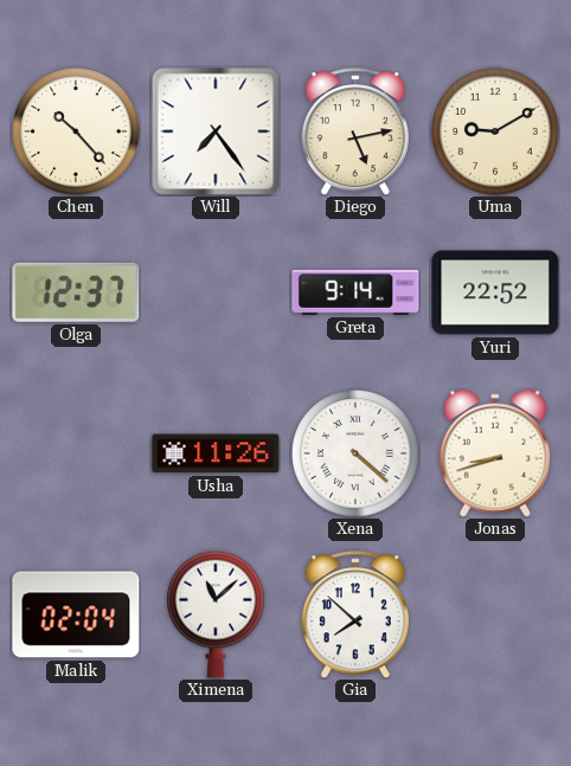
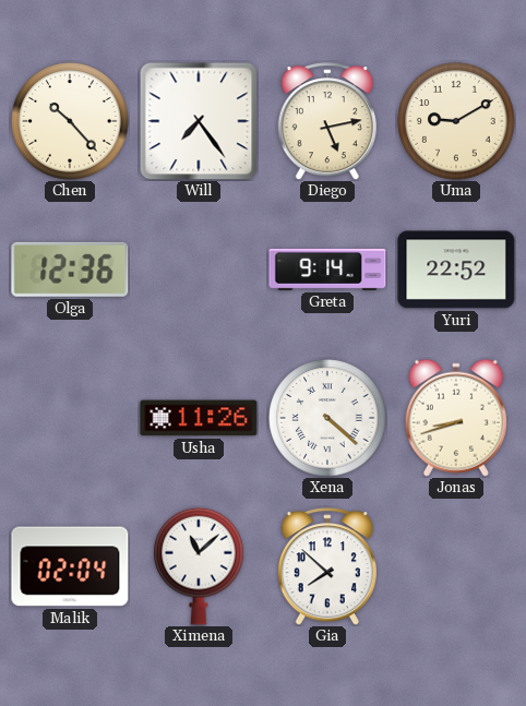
Olga: 12:37 -> 12:36 (70, 270)
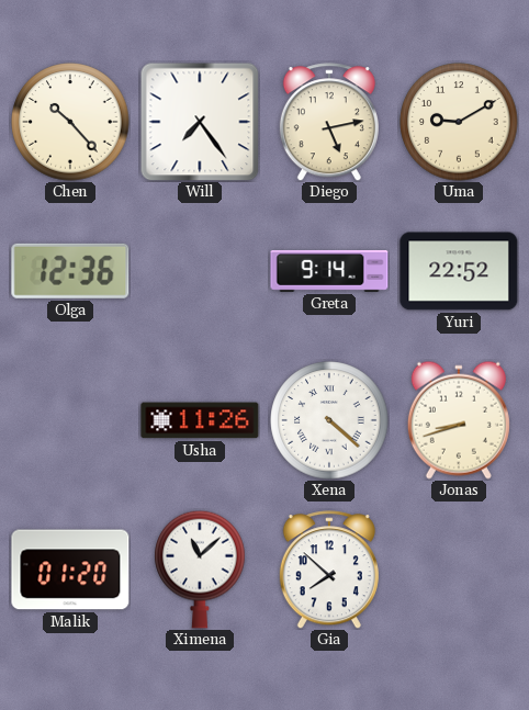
Malik: 02:04 -> 01:20 (70, 570)
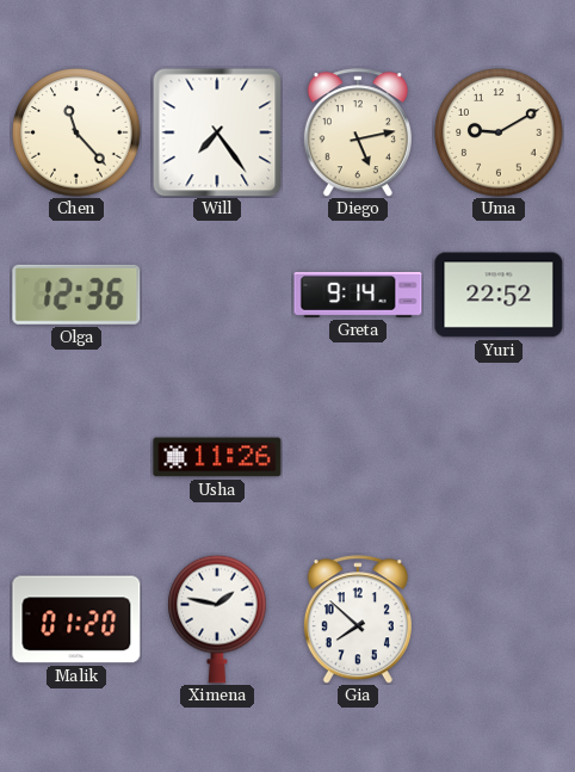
Chen: 10:23 -> 11:23 (76, 132)
Xena: 4:22 -> none (329, 420)
Jonas: 8:42 -> none (459, 420)
Ximena: 11:08 -> 1:47 (217, 619)
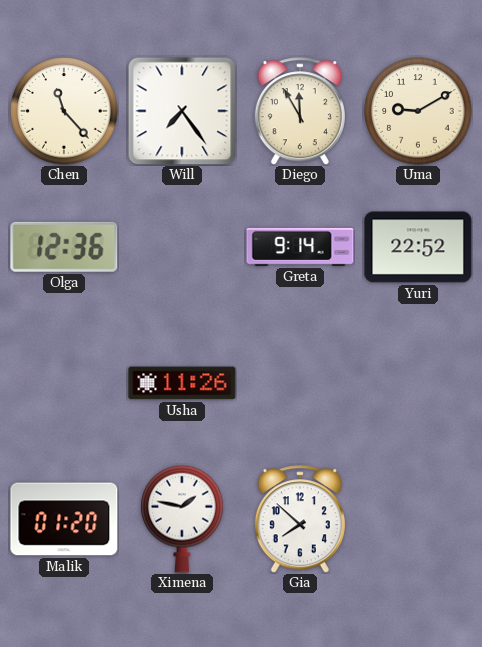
Diego: 5:13 -> 11:55 (300, 111)
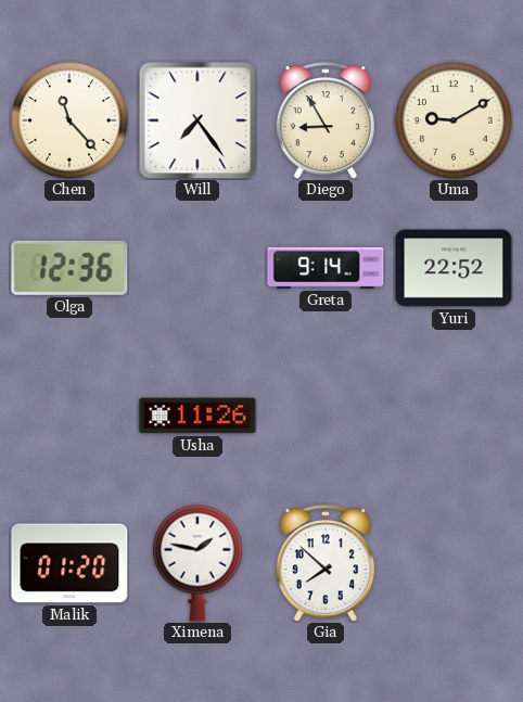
Diego: 11:55 -> 8:55 (326, 120)
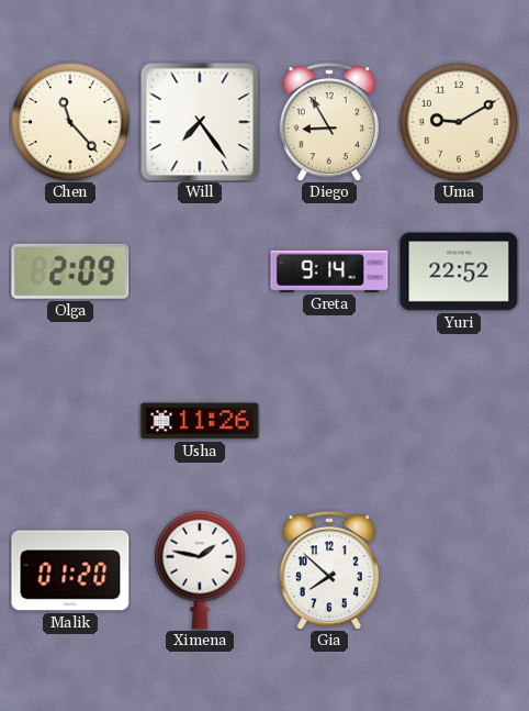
Olga: 12:36 -> 2:09 (70, 271)
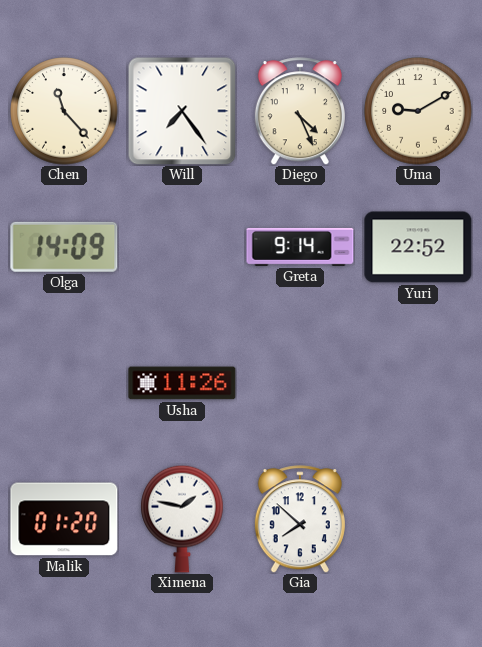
Diego: 8:55 -> 4:26 (300, 111)
Olga: 2:09 -> 14:09 (64, 247)
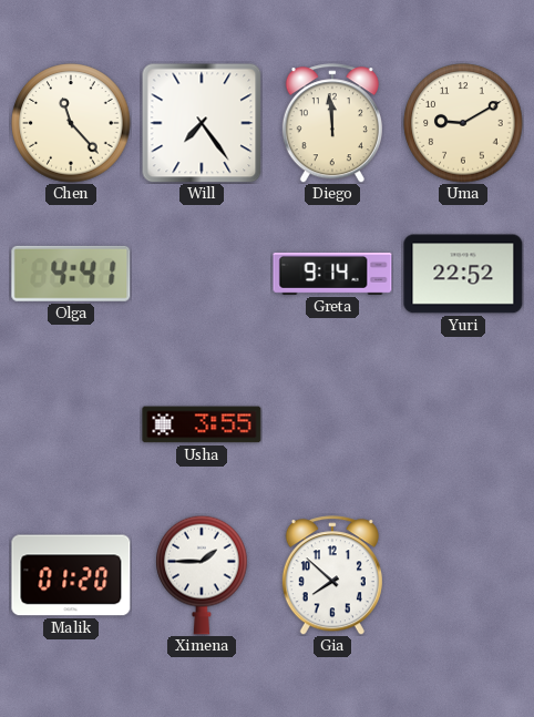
Diego: 4:26 -> 11:59 (332, 123)
Olga: 14:09 -> 4:41 (71, 274)
Usha: 11:26 -> 3:55 (202, 424)
Ximena: 1:47 -> 1:45 (202, 575)
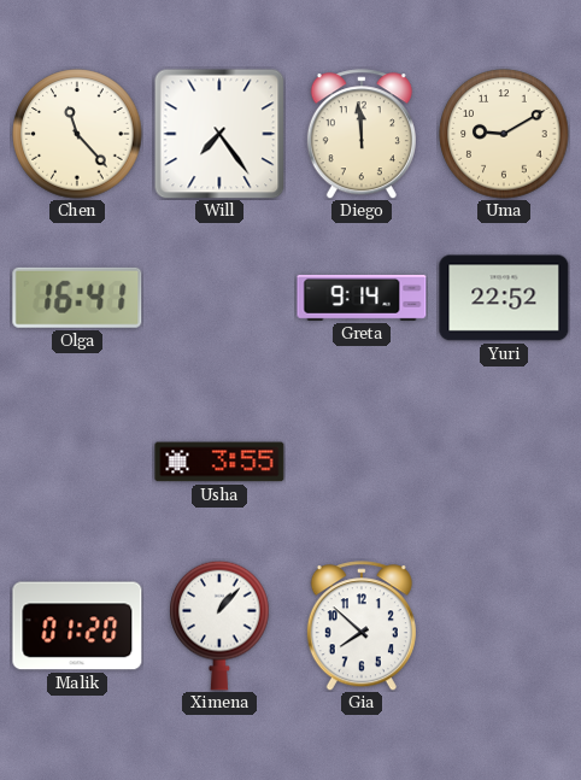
Olga: 4:41 -> 16:41 (77, 298)
Ximena: 1:45 -> 1:07 (219, 626)
